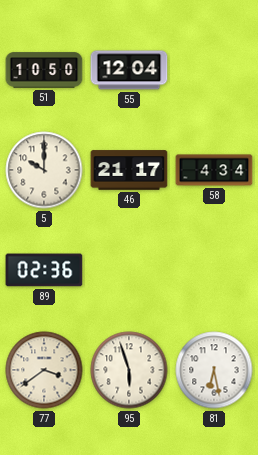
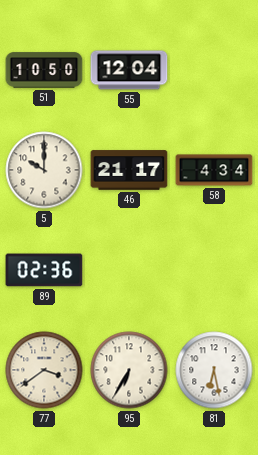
95: 5:57 -> 6:35 (129, 370)
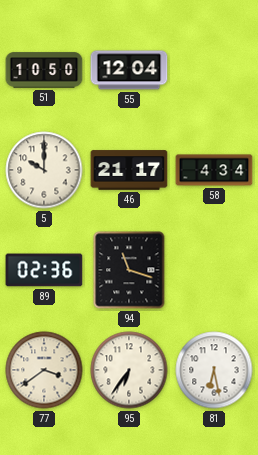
94: none -> 11:18 (129, 270)
95: 6:35 -> 6:36 (129, 370)
